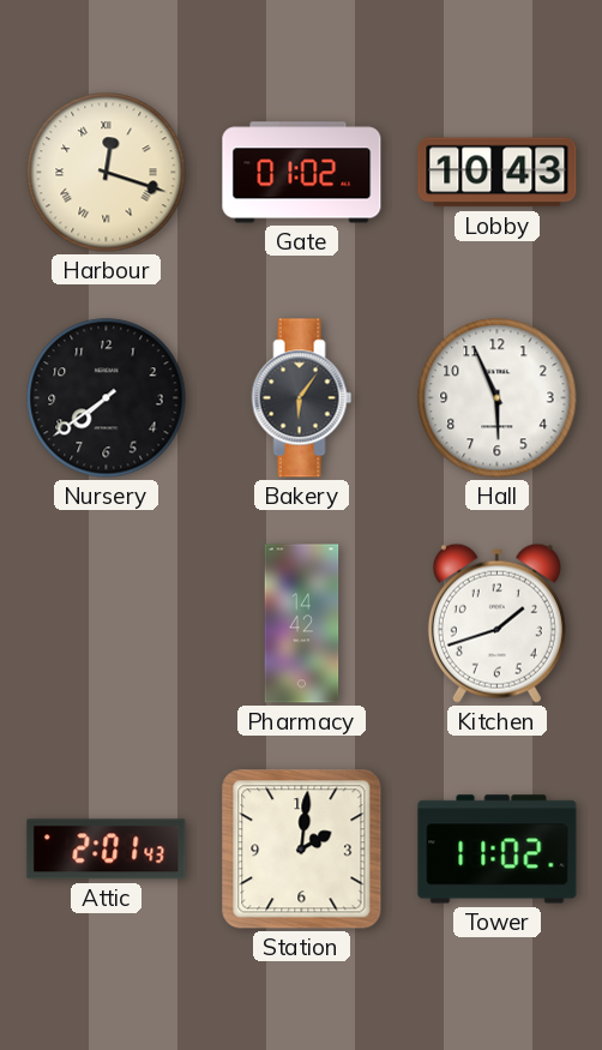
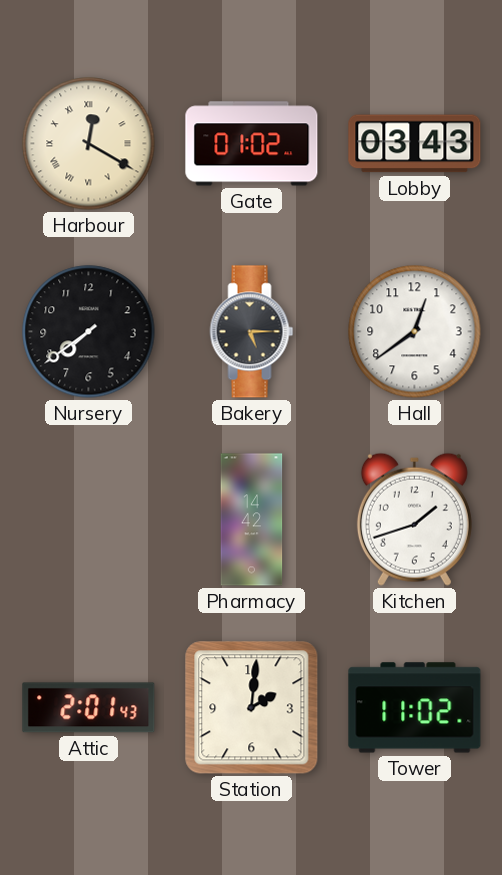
Harbour: 12:18 -> 12:20 (89, 144)
Lobby: 10:43 -> 03:43 (415, 144)
Bakery: 6:06 -> 5:15 (252, 332)
Hall: 5:56 -> 12:39 (415, 332)
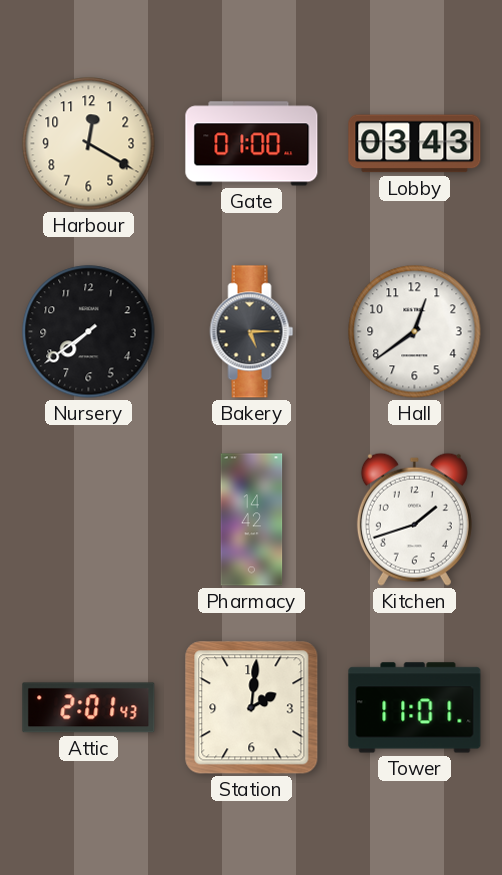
Harbour numerals: Roman -> Arabic (89, 144)
Gate: 01:02 -> 01:00 (252, 144)
Tower: 11:02 -> 11:01 (415, 708)
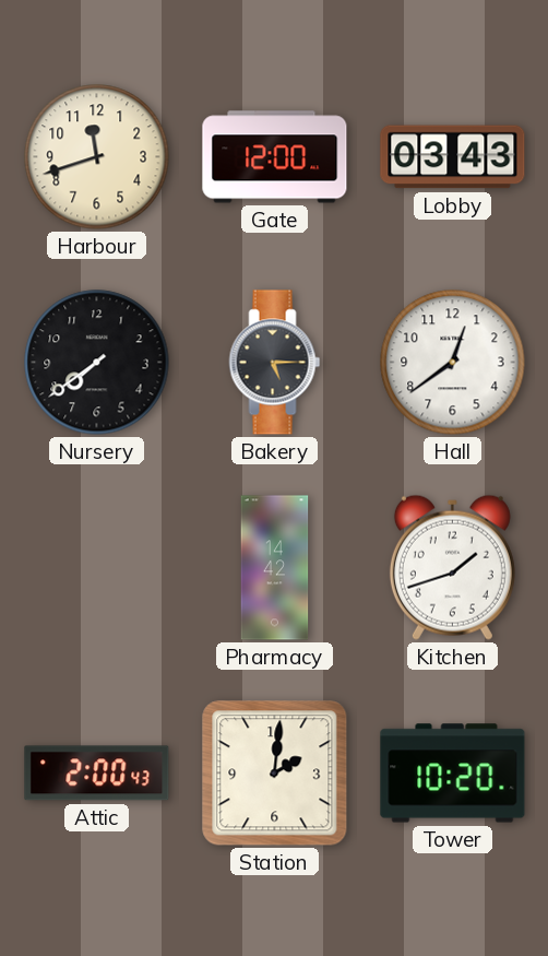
Harbour: 12:20 -> 11:42 (97, 157)
Gate: 01:00 -> 12:00 (275, 157)
Attic: 2:01 -> 2:00 (97, 774)
Tower: 11:01 -> 10:20 (453, 774)
